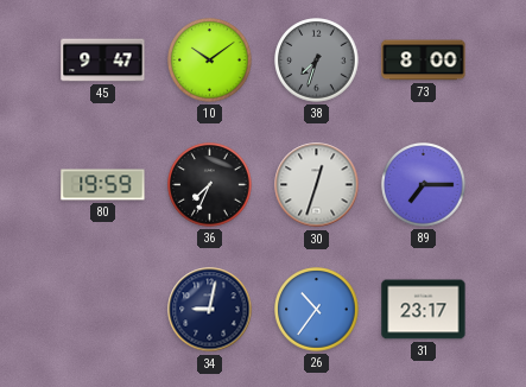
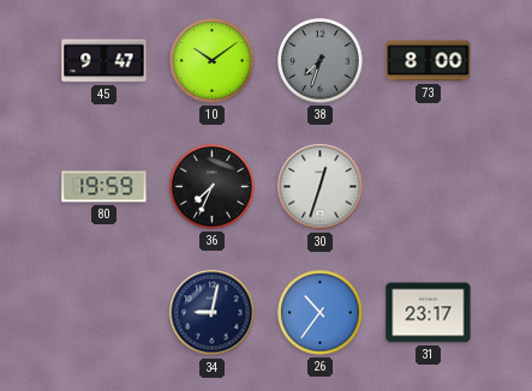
89: 7:15 -> none (424, 185)
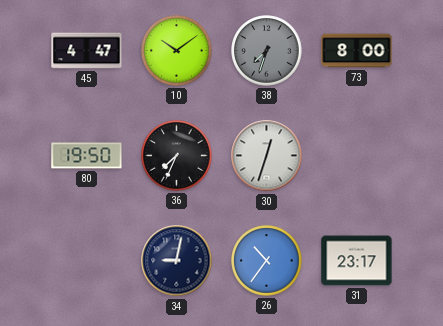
45: 9:47 -> 4:47 (87, 51)
80: 19:59 -> 19:50 (87, 156)
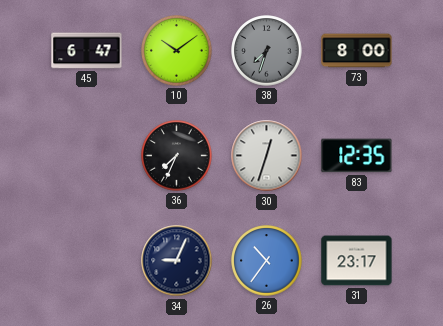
45: 4:47 -> 6:47 (87, 51)
80: 19:50 -> none (87, 156)
83: none -> 12:35 (357, 156)
34: 9:02 -> 9:04 (177, 261)
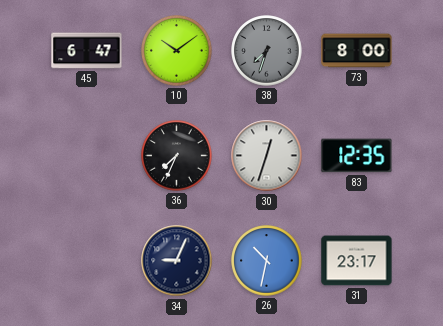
26: 10:36 -> 10:32 (267, 261)
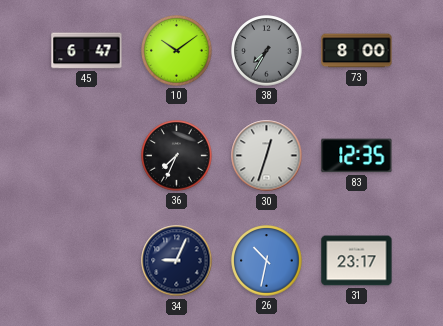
38: 7:33 -> 7:35 (267, 51)
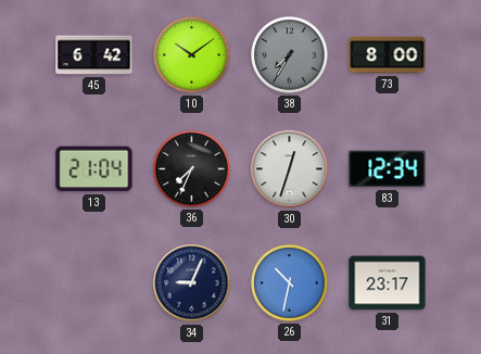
45: 6:47 -> 6:42 (94, 55)
13: none -> 21:04 (94, 169)
83: 12:35 -> 12:34 (388, 169)
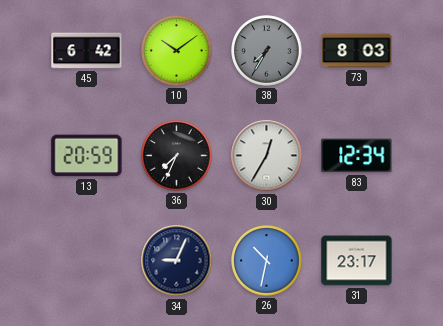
73: 8:00 -> 8:03 (357, 51)
13: 21:04 -> 20:59 (87, 156)
30: 12:33 -> 12:35 (267, 156)
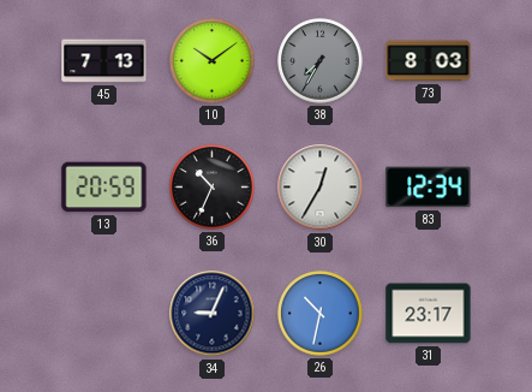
45: 6:42 -> 7:13 (104, 61)
36: 7:34 -> 10:34 (213, 188)
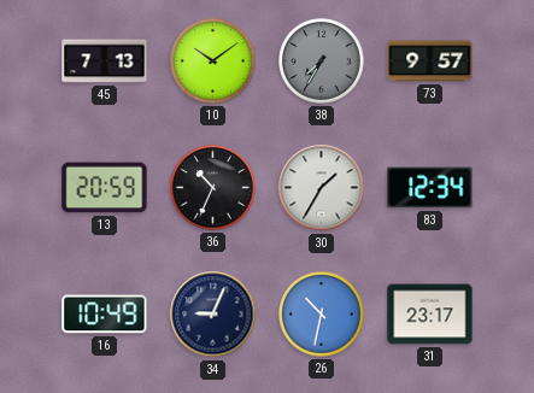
73: 8:03 -> 9:57 (430, 61)
30: 12:35 -> 1:35 (322, 188)
16: none -> 10:49 (105, 315)
